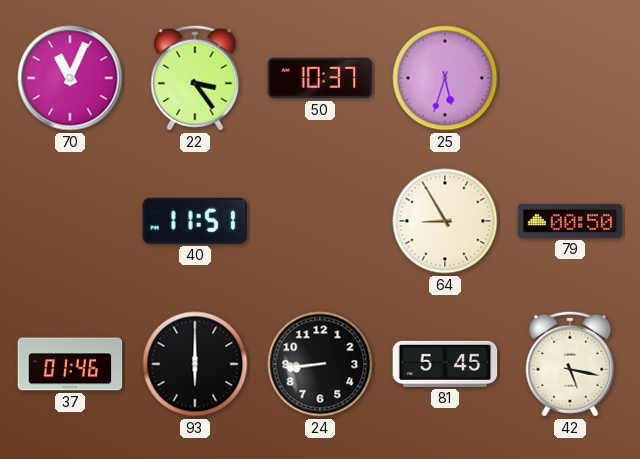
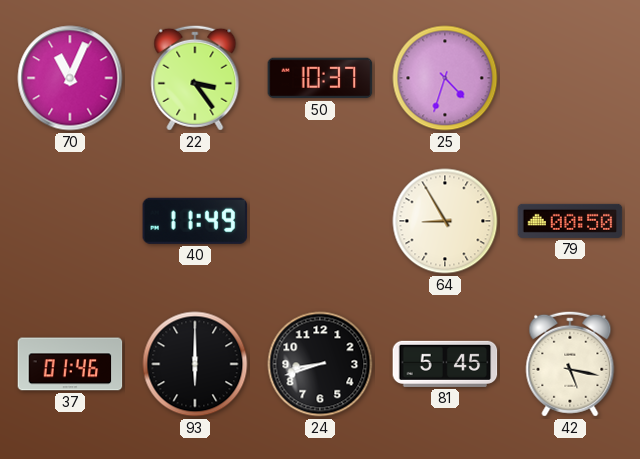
25: 5:33 -> 4:33 (445, 78)
40: 11:51 -> 11:49 (195, 221)
24: 8:44 -> 8:42 (320, 364)
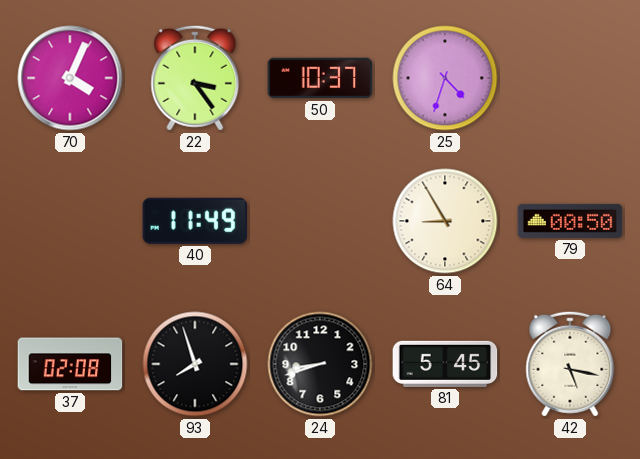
70: 11:04 -> 4:04 (70, 78)
37: 01:46 -> 02:08 (70, 364)
93: 6:00 -> 7:57 (195, 364)
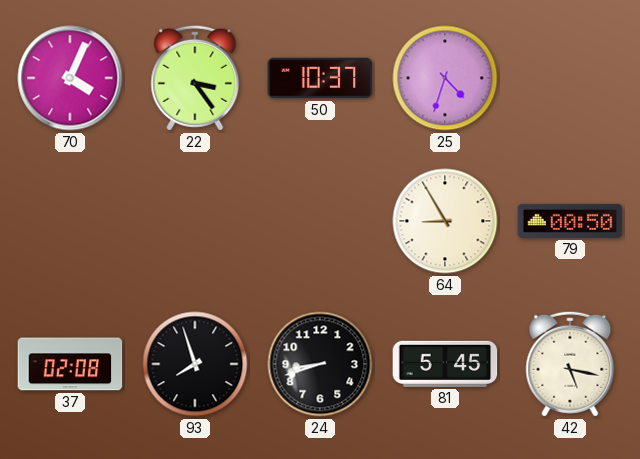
40: 11:49 -> none (195, 221)
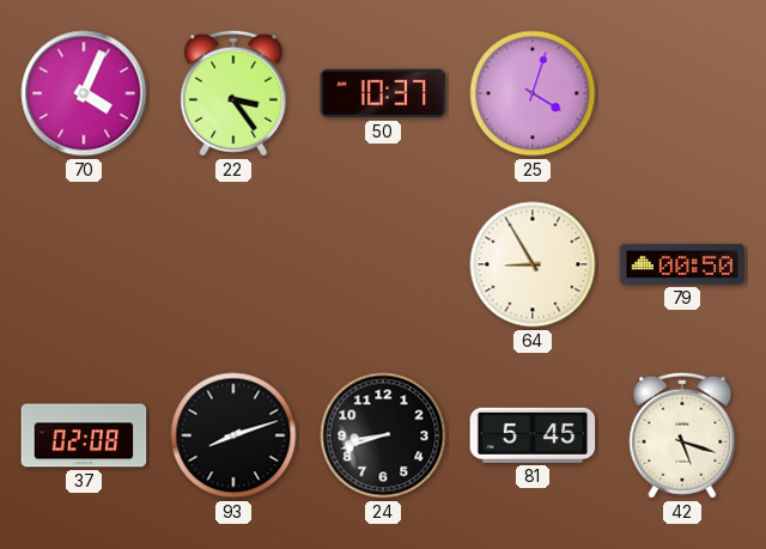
25: 4:33 -> 4:03 (533, 93)
93: 7:57 -> 8:12 (233, 435)
42: 5:17 -> 5:18 (682, 435)
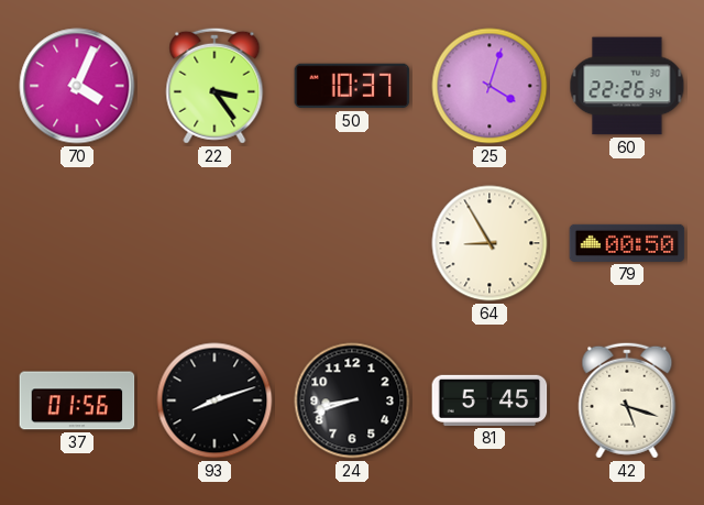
60: none -> 22:26 (627, 86)
37: 02:08 -> 01:56 (77, 400)
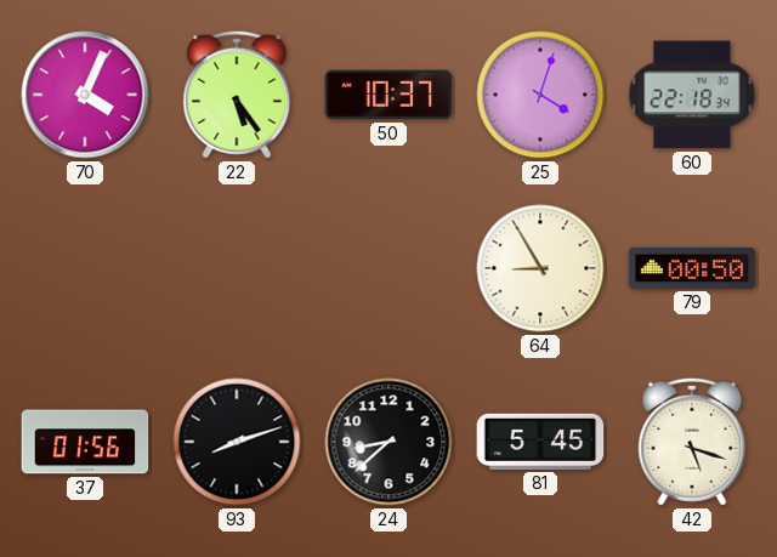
22: 3:24 -> 5:24 (237, 95)
60: 22:26 -> 22:18 (692, 95)
24: 8:42 -> 8:38 (388, 442)
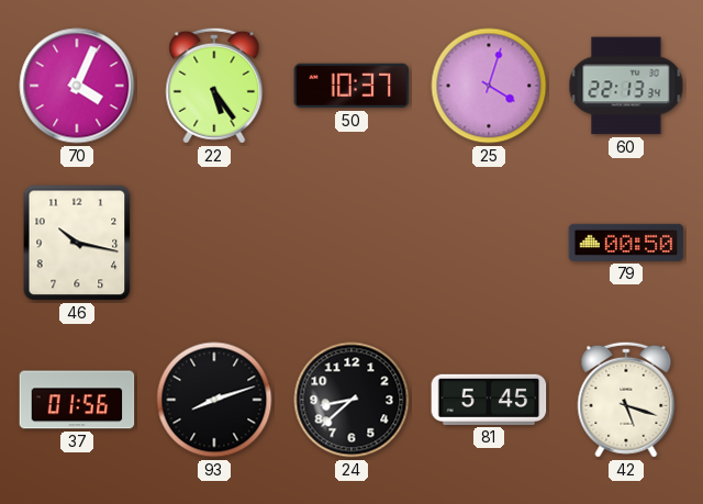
60: 22:18 -> 22:13 (626, 86)
46: none -> 10:17 (77, 243)
64: 8:55 -> none (540, 268)
